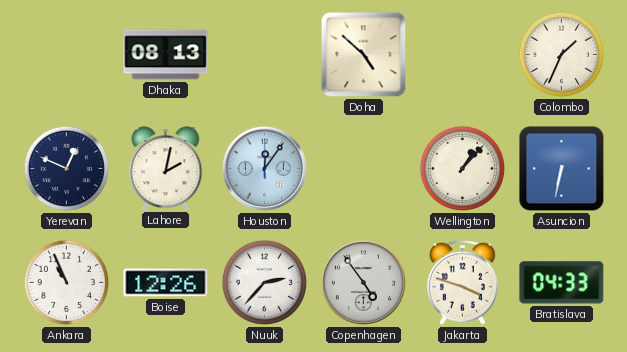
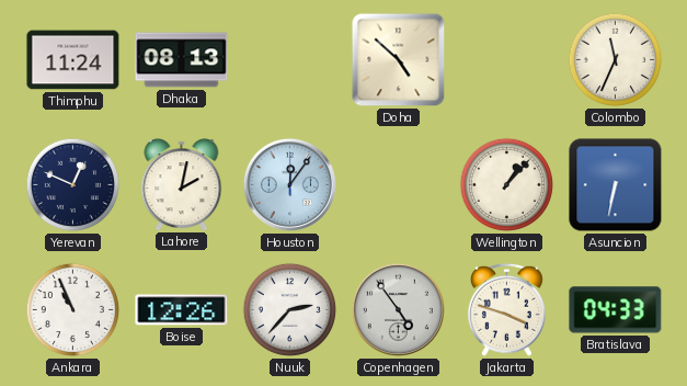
Thimphu: none -> 11:24 (73, 60)
Colombo: 1:34 -> 11:34 (615, 59)
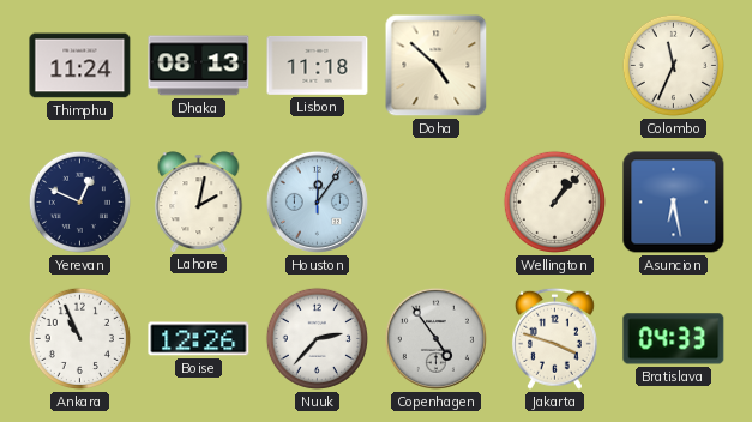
Lisbon: none -> 11:18 (318, 66)
Asuncion: 6:32 -> 6:28 (674, 203)
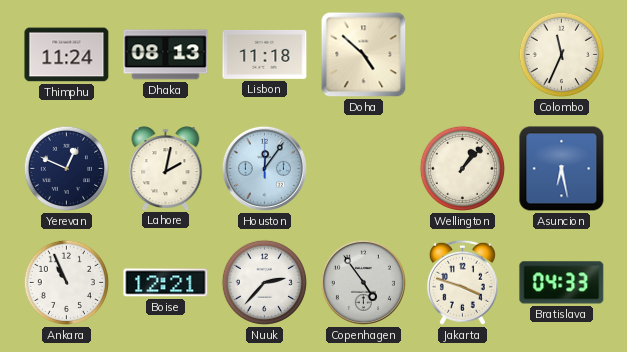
Boise: 12:26 -> 12:21 (166, 283)
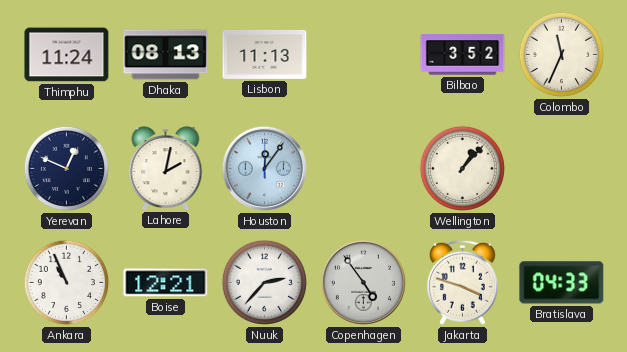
Lisbon: 11:18 -> 11:13 (265, 55)
Doha: 4:52 -> none (364, 55)
Bilbao: none -> 3:52 (463, 55)
Asuncion: 6:28 -> none (562, 169)
